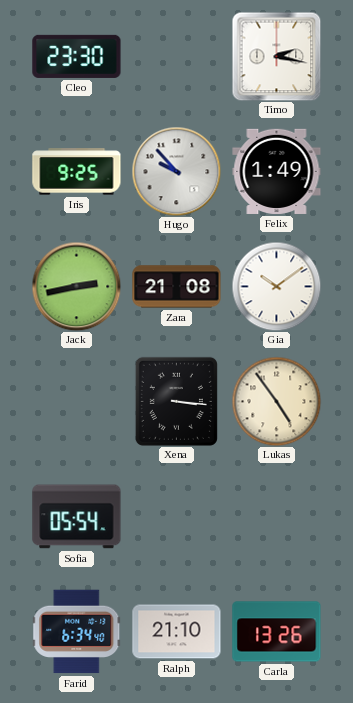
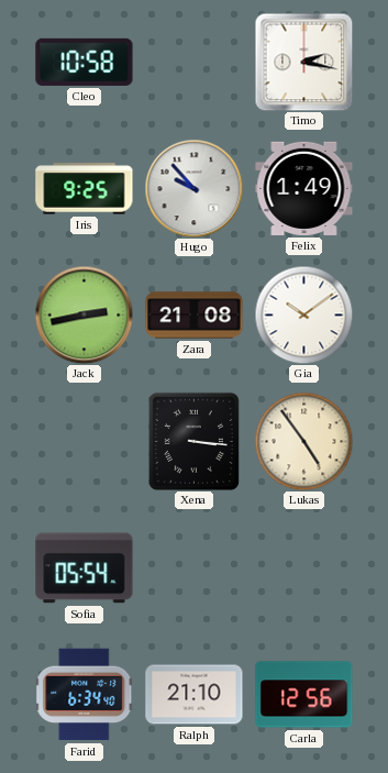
Cleo: 23:30 -> 10:58 (85, 62)
Carla: 13:26 -> 12:56 (304, 695)
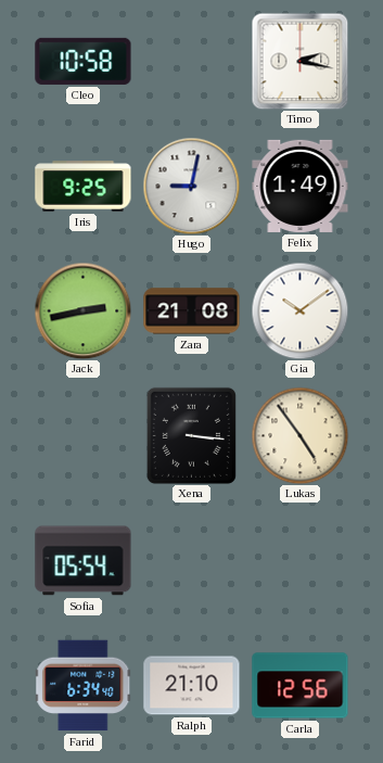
Hugo: 9:53 -> 9:02 (191, 186)
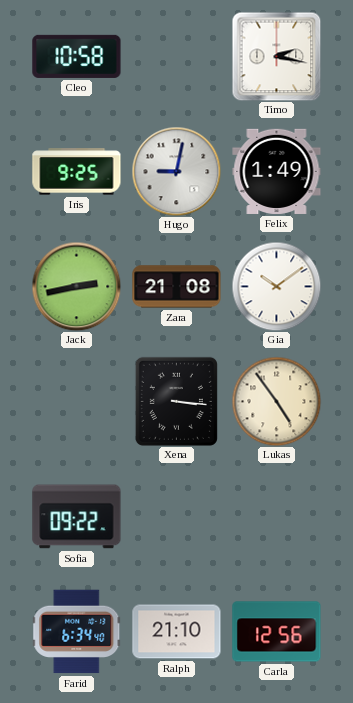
Sofia: 05:54 -> 09:22 (77, 517)
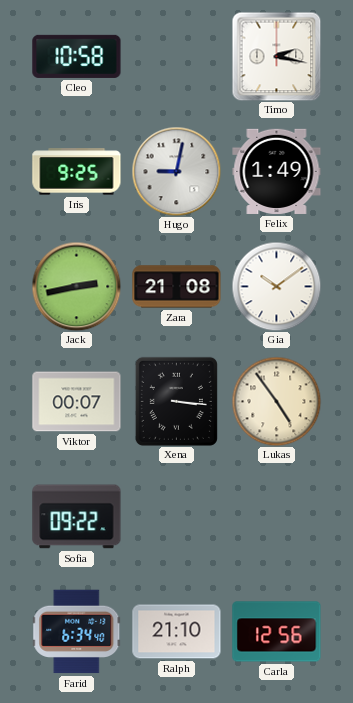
Viktor: none -> 00:07 (77, 402)
